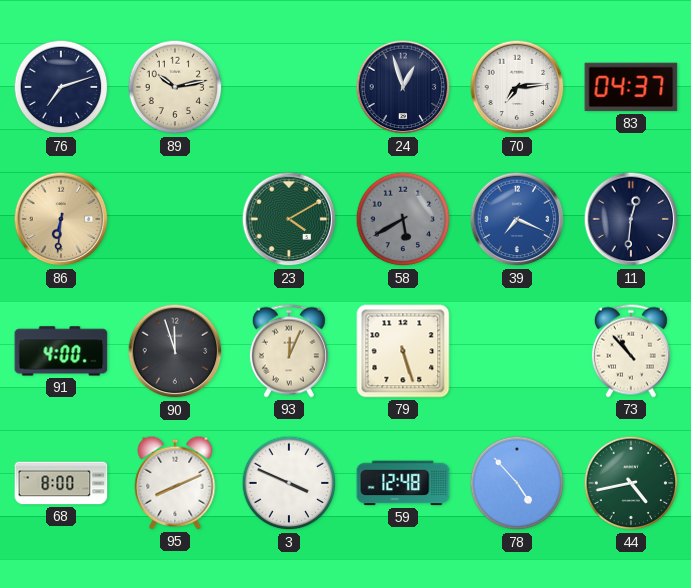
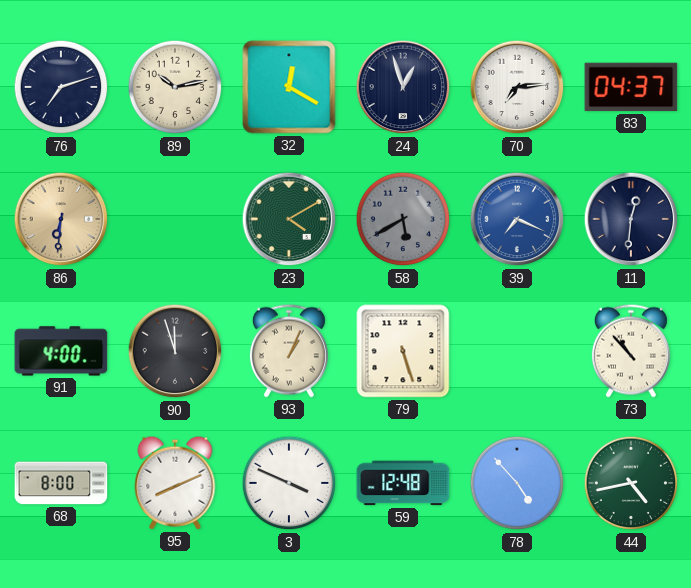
32: none -> 12:20 (289, 87)
93: 12:04 -> 1:04 (289, 351)
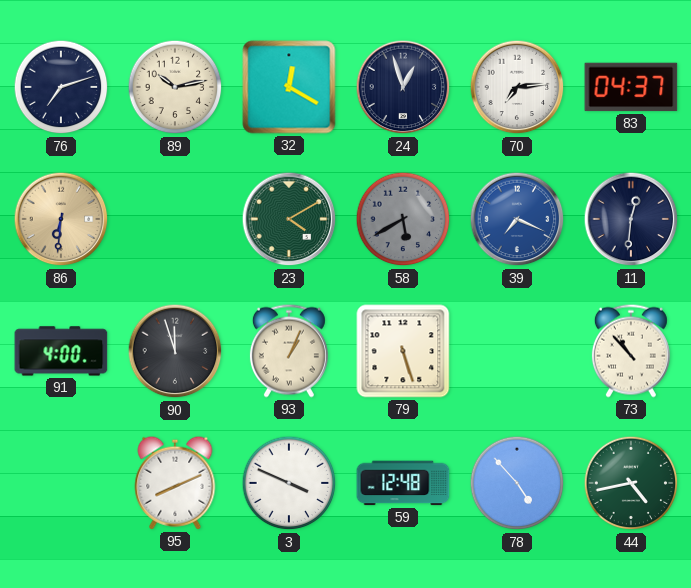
68: 8:00 -> none (61, 483)
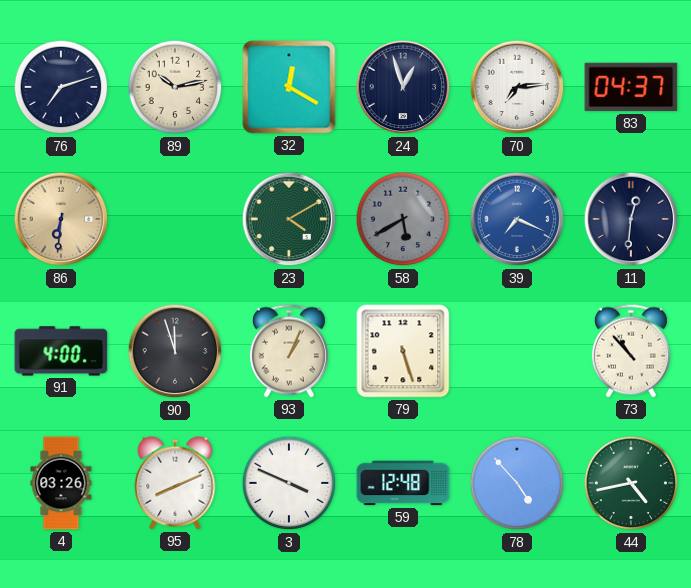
4: none -> 03:26 (61, 483)
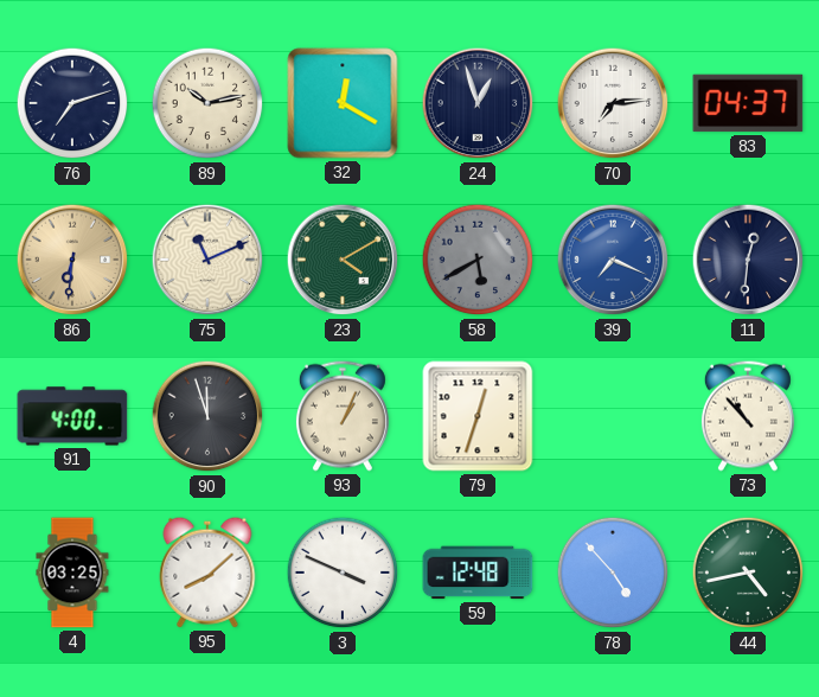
75: none -> 11:11 (207, 260)
79: 5:27 -> 12:33 (478, 416)
4: 03:26 -> 03:25 (72, 573)
95: 8:11 -> 8:08 (207, 573)
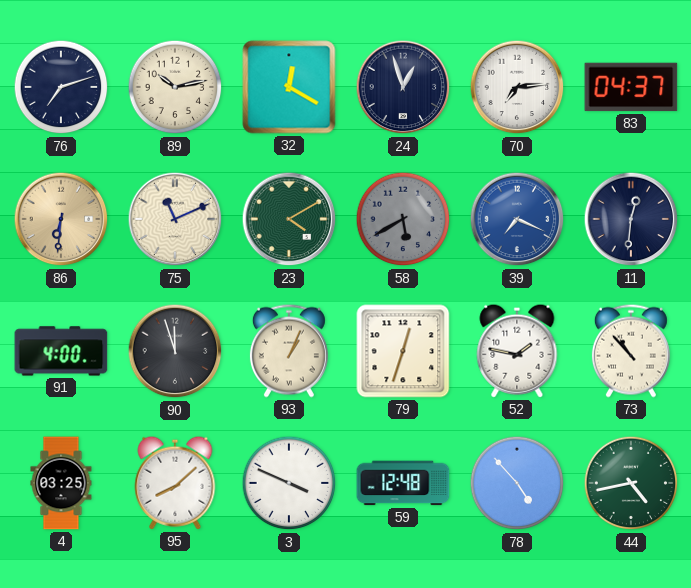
52: none -> 1:47 (517, 351)
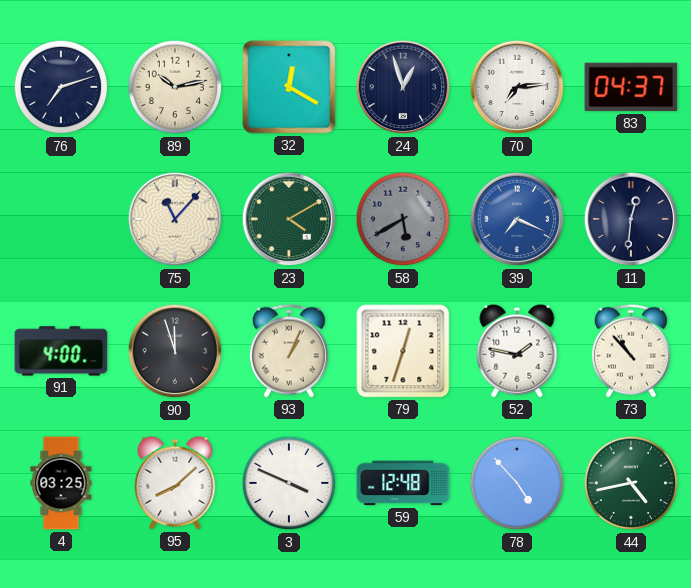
86: 6:31 -> none (61, 219)
75: 11:11 -> 11:07 (175, 219)
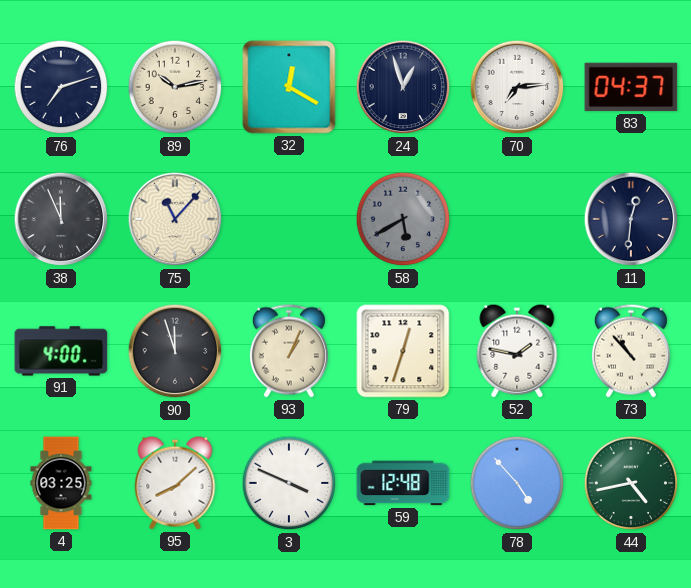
38: none -> 11:56 (61, 219)
23: 4:10 -> none (289, 219)
39: 7:19 -> none (517, 219)
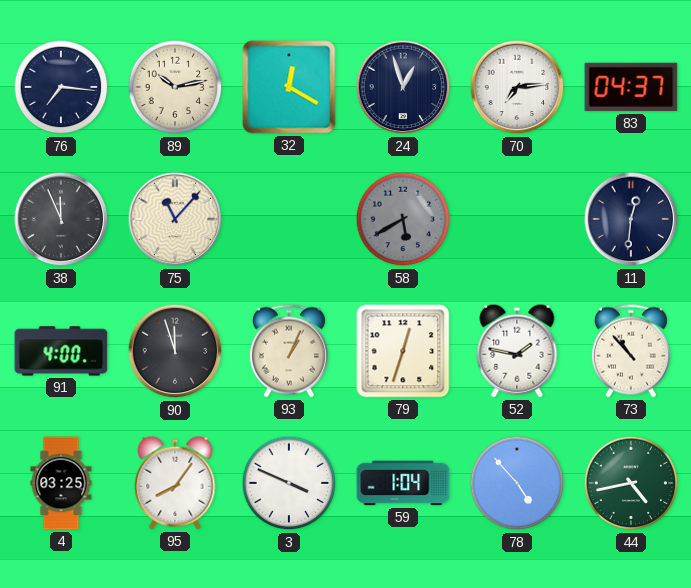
76: 7:12 -> 7:16 (61, 87)
95: 8:08 -> 8:06 (175, 483)
59: 12:48 -> 1:04 (403, 483)
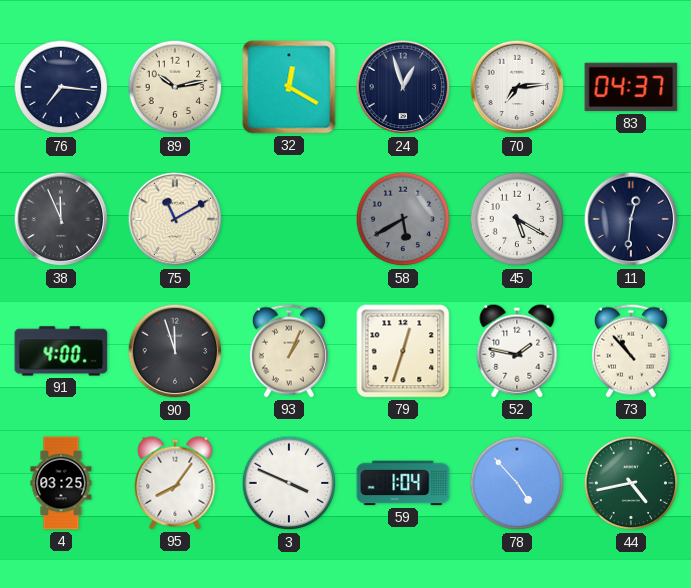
75: 11:07 -> 11:10 (175, 219)
45: none -> 5:20 (517, 219)
